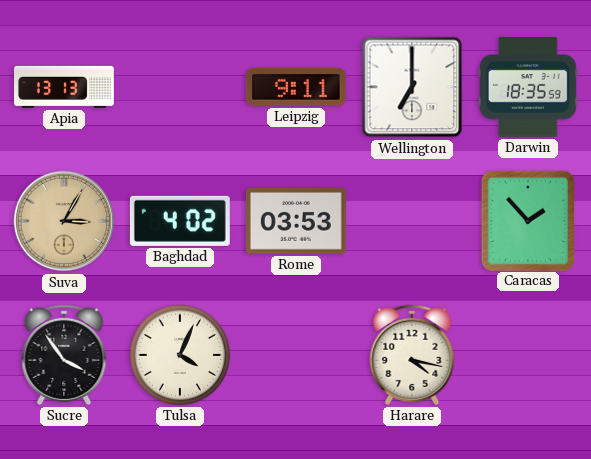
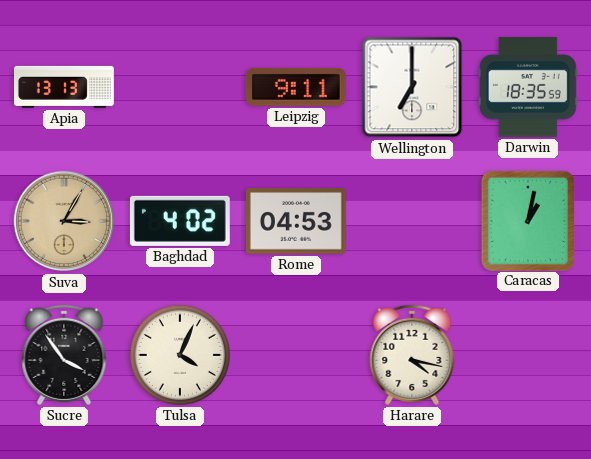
Rome: 03:53 -> 04:53 (296, 222)
Caracas: 1:53 -> 1:02 (527, 220)
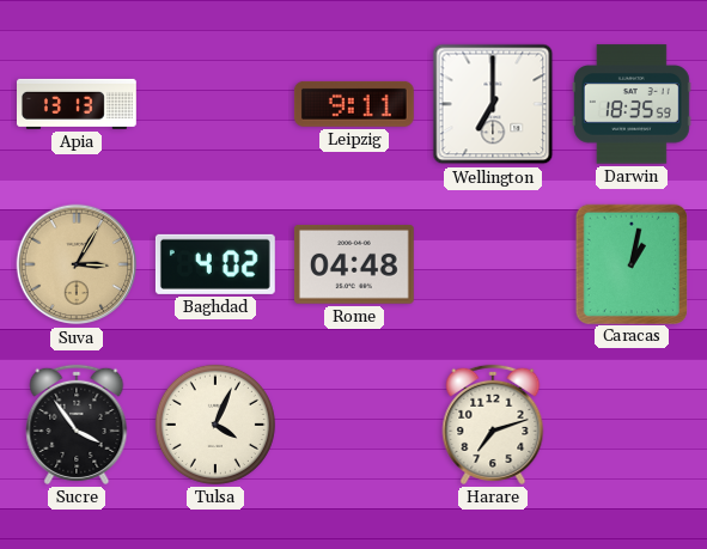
Rome: 04:53 -> 04:48 (354, 266)
Harare: 4:17 -> 7:12 (493, 425)
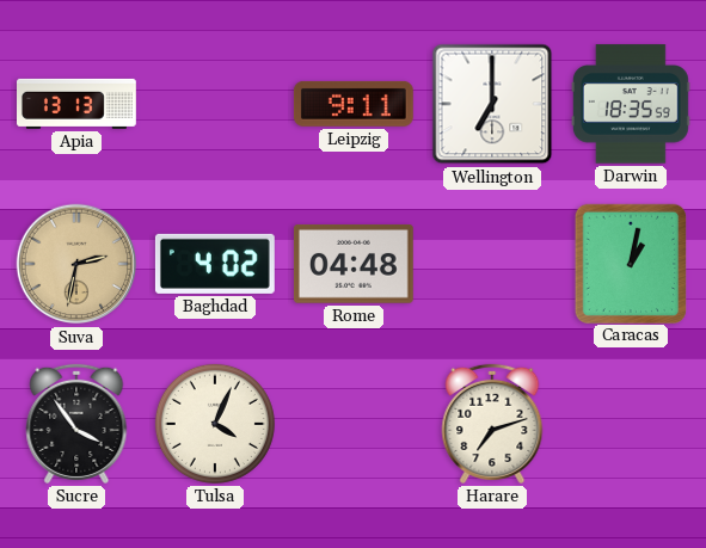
Suva: 3:05 -> 2:32 (76, 264)
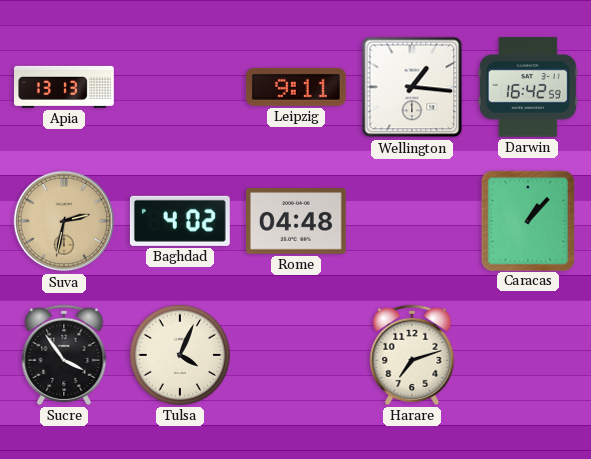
Wellington: 7:00 -> 1:16 (412, 87)
Darwin: 18:35 -> 16:42 (528, 87)
Caracas: 1:02 -> 1:07 (527, 220)
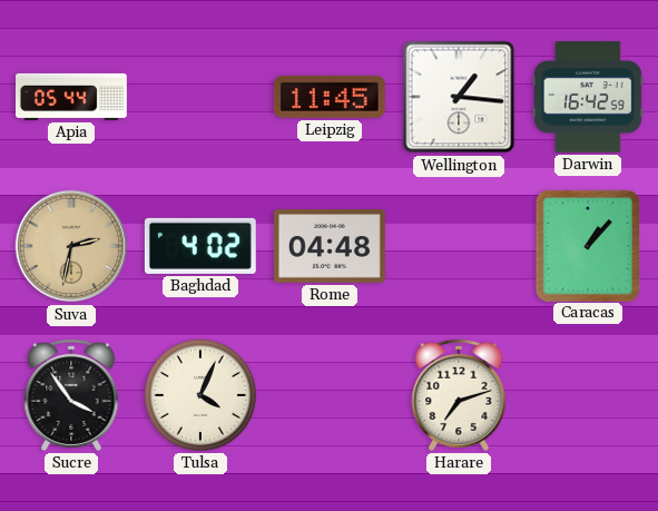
Apia: 13:13 -> 05:44 (72, 97)
Leipzig: 9:11 -> 11:45 (330, 97)
